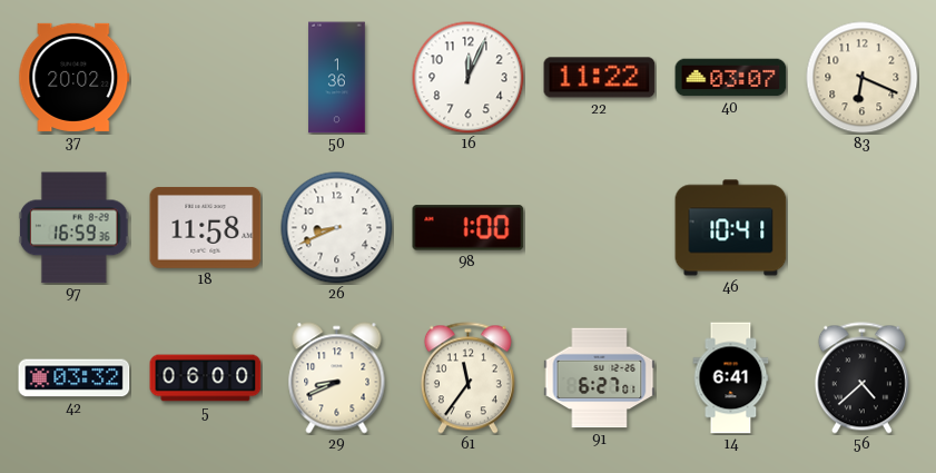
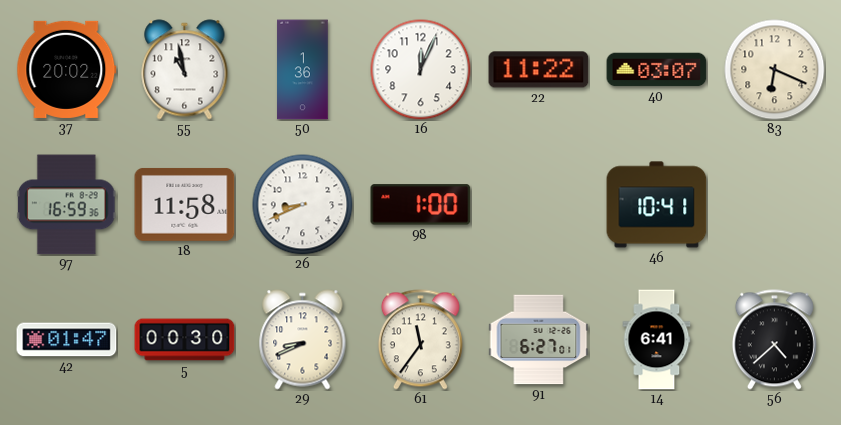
55: none -> 10:58 (185, 70)
42: 03:32 -> 01:47 (67, 340)
5: 06:00 -> 00:30 (185, 340)
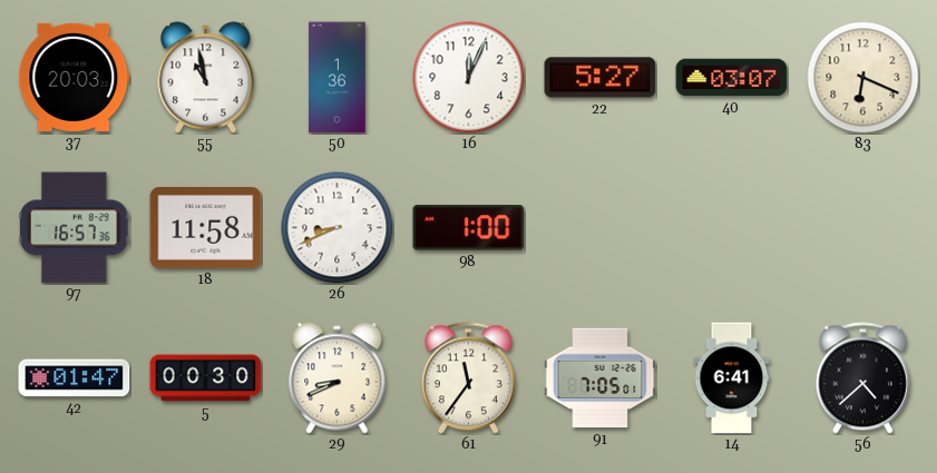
37: 20:02 -> 20:03 (75, 77)
22: 11:22 -> 5:27 (601, 78)
97: 16:59 -> 16:57 (74, 228)
46: 10:41 -> none (657, 205)
91: 6:27 -> 7:05 (601, 378)
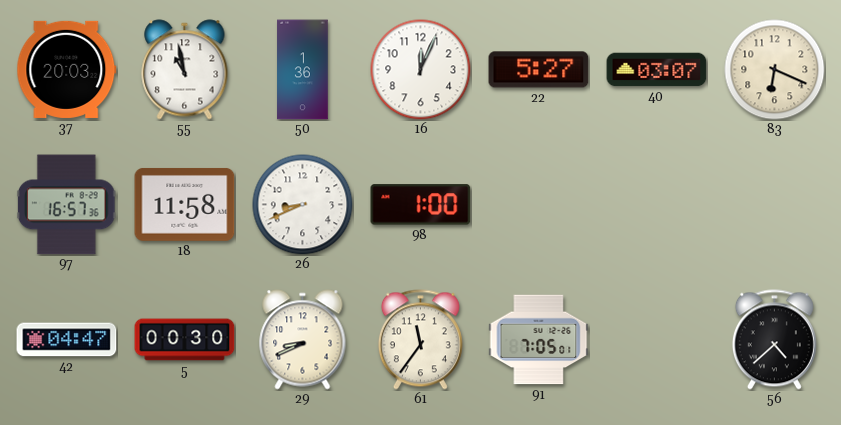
42: 01:47 -> 04:47 (67, 340)
14: 6:41 -> none (732, 378)
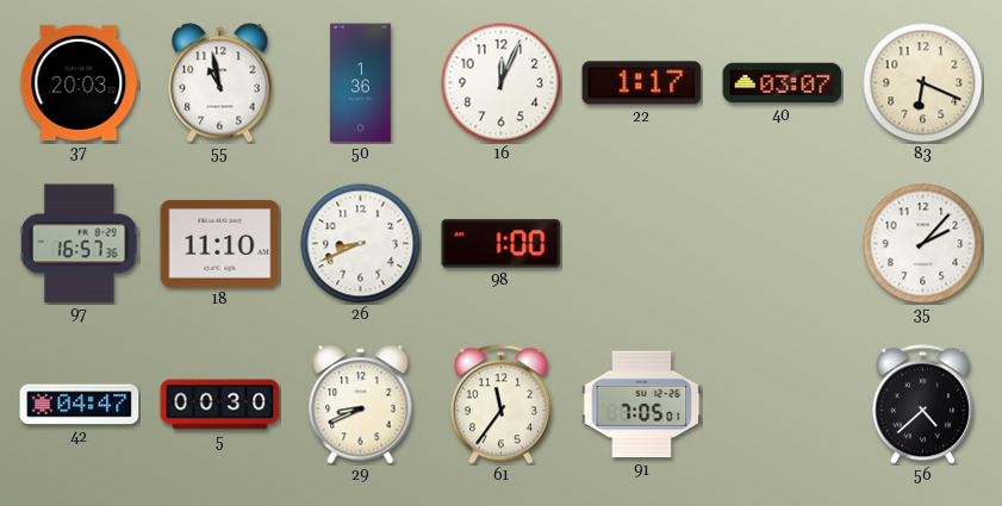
22: 5:27 -> 1:17 (642, 83)
18: 11:58 -> 11:10 (220, 243)
35: none -> 2:07 (923, 244)
